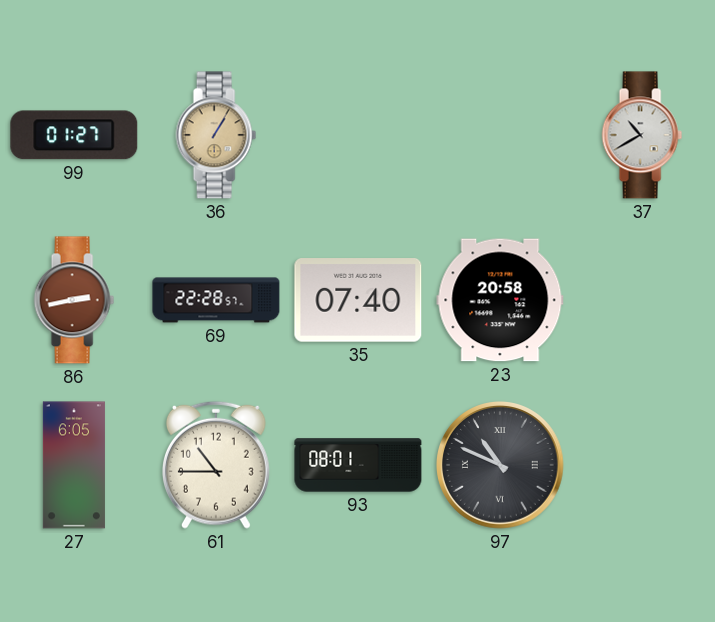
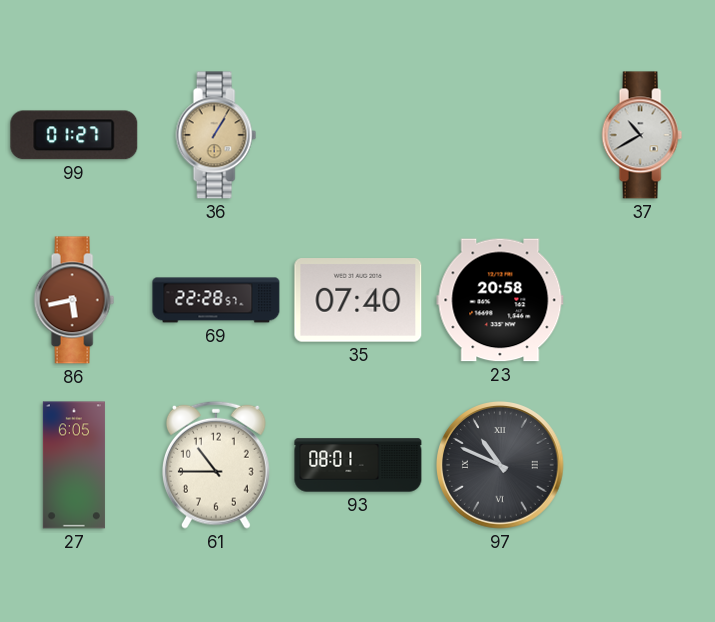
86: 2:43 -> 5:43 (74, 300)
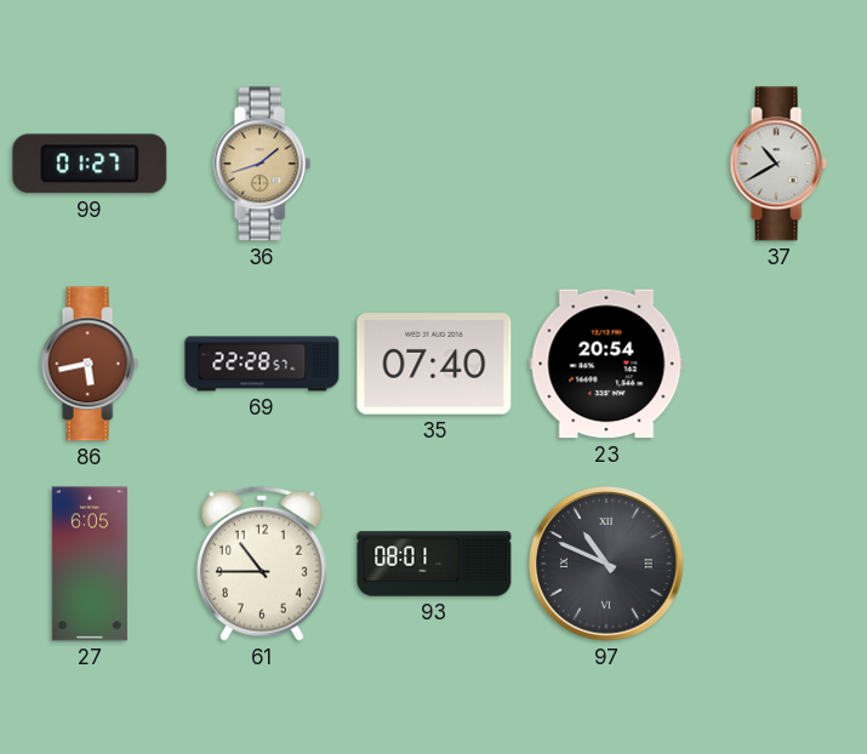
36: 1:05 -> 1:42 (262, 164)
23: 20:58 -> 20:54 (606, 364)
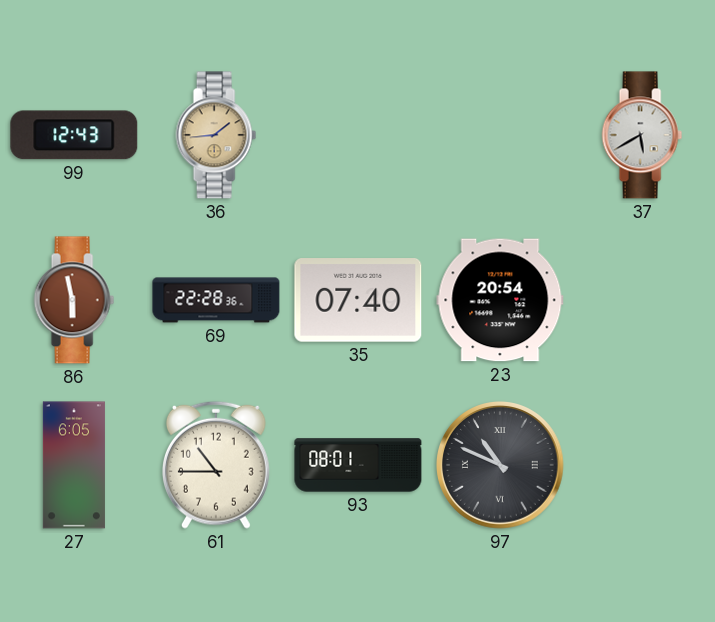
99: 01:27 -> 12:43 (74, 135)
36: 1:42 -> 1:44 (216, 135)
37: 10:40 -> 5:40 (642, 135)
86: 5:43 -> 5:58 (74, 300)
69: 22:28:57 -> 22:28:36 (216, 300)
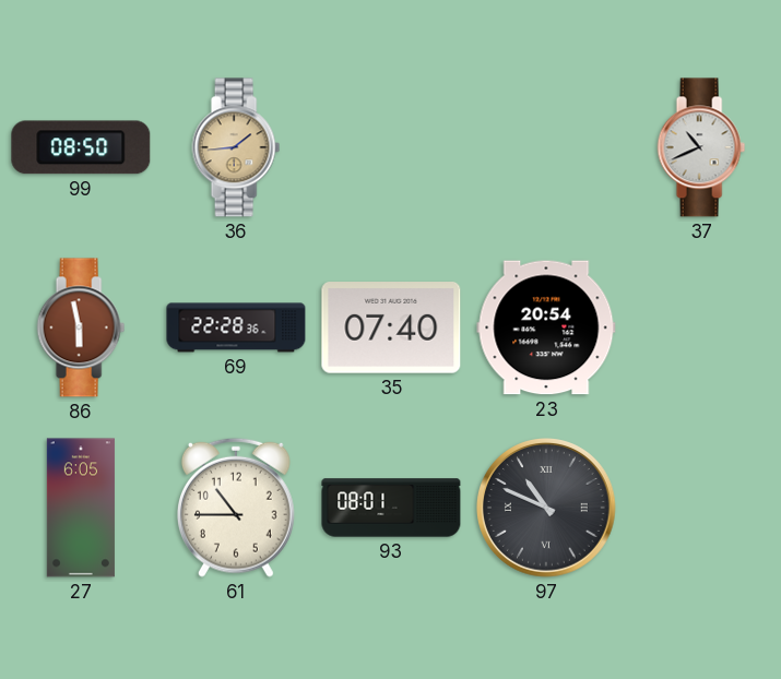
99: 12:43 -> 08:50 (81, 147)
37: 5:40 -> 10:41 (701, 147)
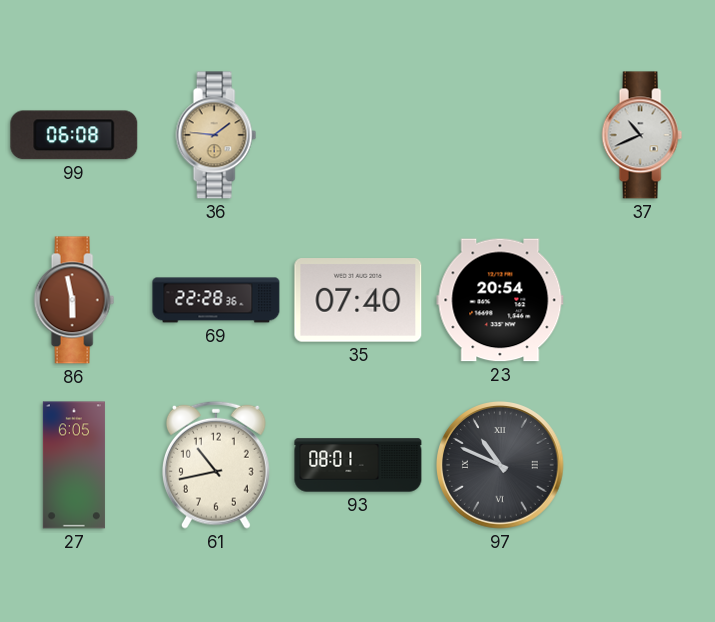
99: 08:50 -> 06:08 (74, 135)
36: 1:44 -> 1:46 (216, 135)
61: 10:45 -> 10:43 (216, 465)
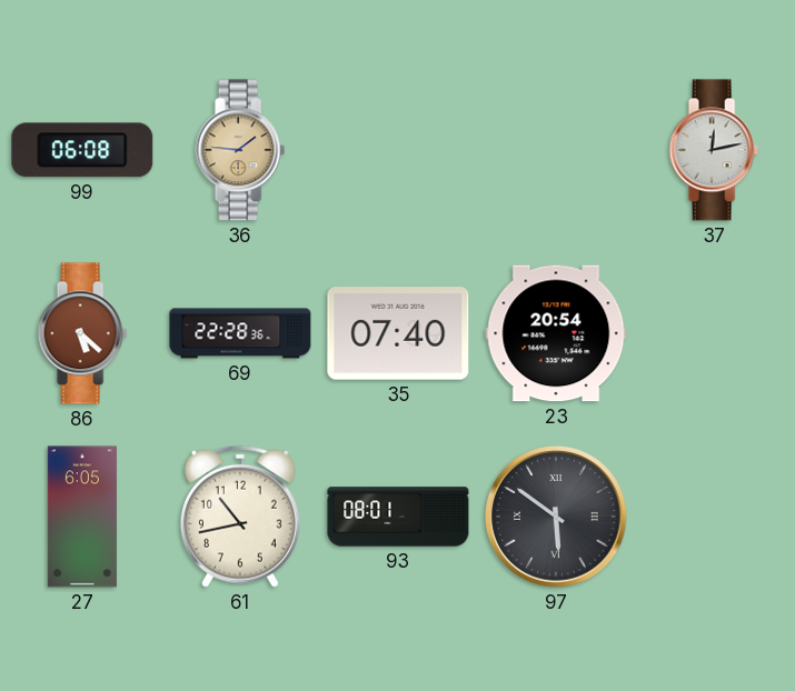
37: 10:41 -> 12:13 (714, 150)
86: 5:58 -> 5:22 (82, 333)
97: 10:49 -> 5:51 (556, 517)
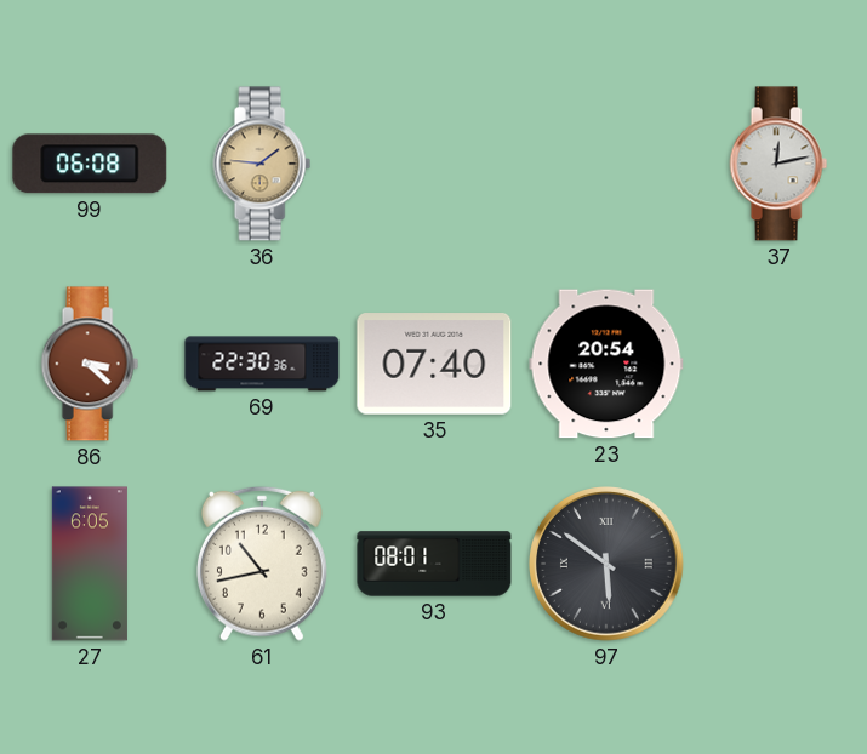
86: 5:22 -> 3:22 (90, 364)
69: 22:28 -> 22:30 (262, 364)
